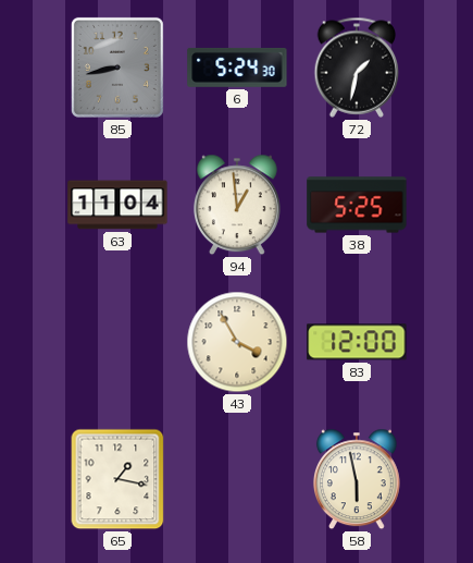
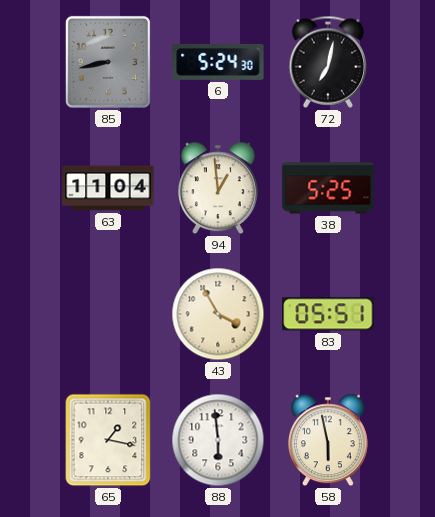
72: 1:32 -> 7:02 (328, 62)
83: 12:00 -> 05:51 (328, 314)
88: none -> 5:59 (218, 440)
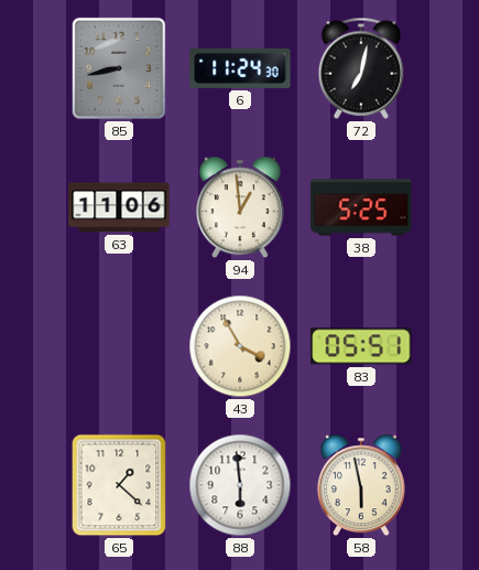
6: 5:24 -> 11:24 (240, 68)
63: 11:04 -> 11:06 (119, 207)
65: 1:17 -> 1:22 (119, 485)
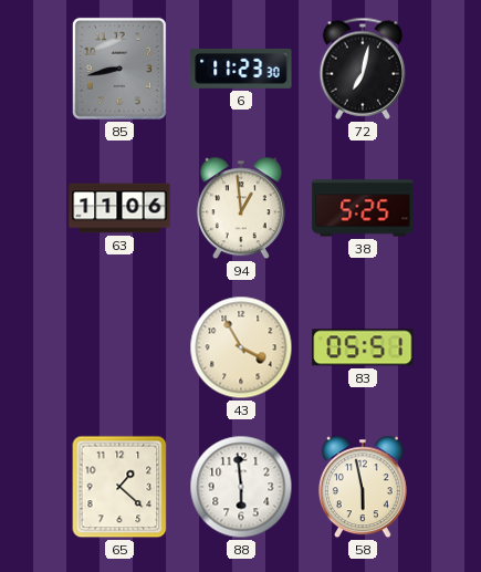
6: 11:24 -> 11:23 (241, 69)
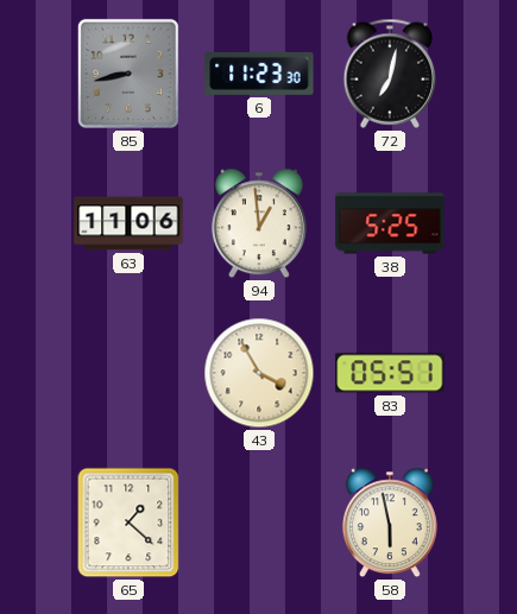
88: 5:59 -> none (241, 487)
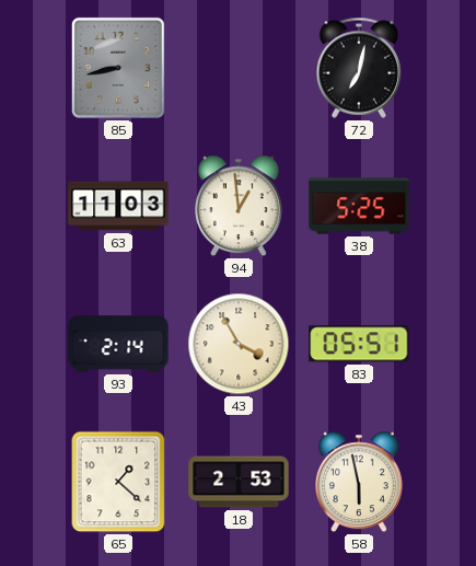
6: 11:23 -> none (259, 74)
63: 11:06 -> 11:03 (118, 206)
93: none -> 2:14 (118, 344)
18: none -> 2:53 (239, 482)
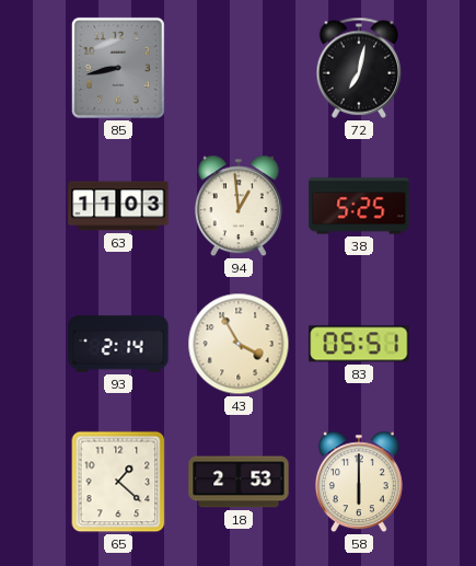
58: 5:58 -> 6:00 (359, 482)
